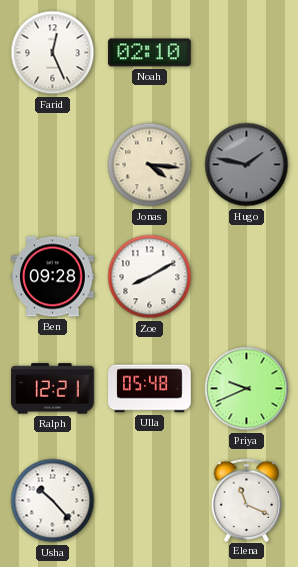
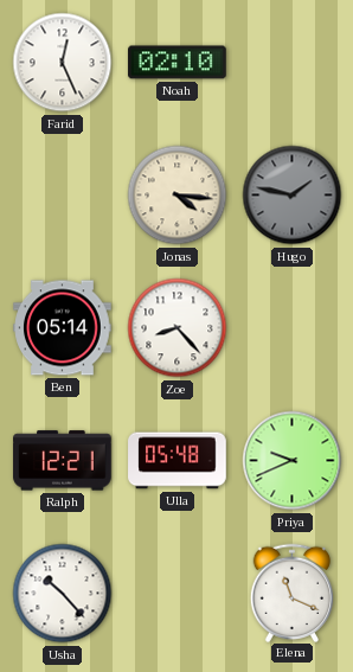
Ben: 09:28 -> 05:14 (63, 328)
Zoe: 8:10 -> 8:23 (178, 328)
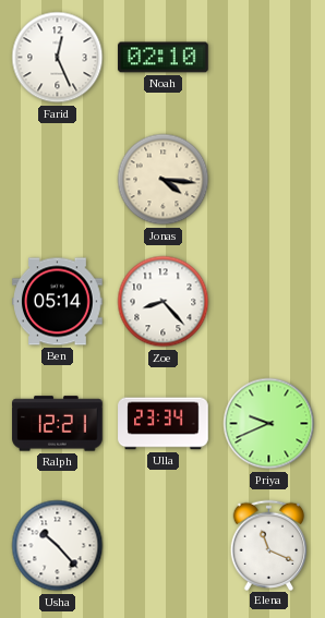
Hugo: 1:47 -> none (293, 196)
Ulla: 05:48 -> 23:34 (164, 424)
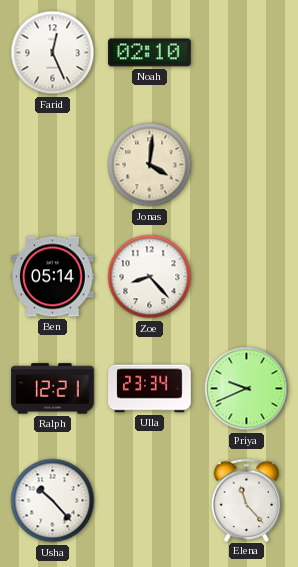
Jonas: 4:16 -> 4:01 (150, 165)
Elena: 11:19 -> 11:23 (247, 500)
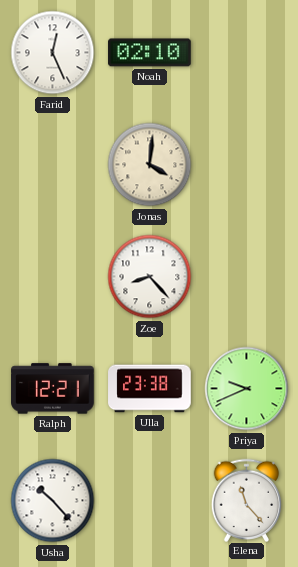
Ben: 05:14 -> none (53, 277)
Ulla: 23:34 -> 23:38 (150, 389)
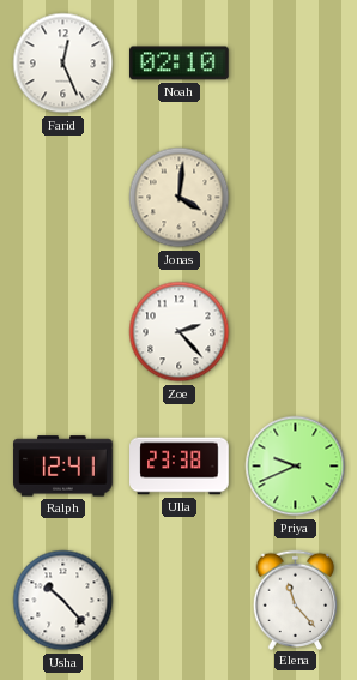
Zoe: 8:23 -> 2:23 (180, 332)
Ralph: 12:21 -> 12:41 (63, 467)
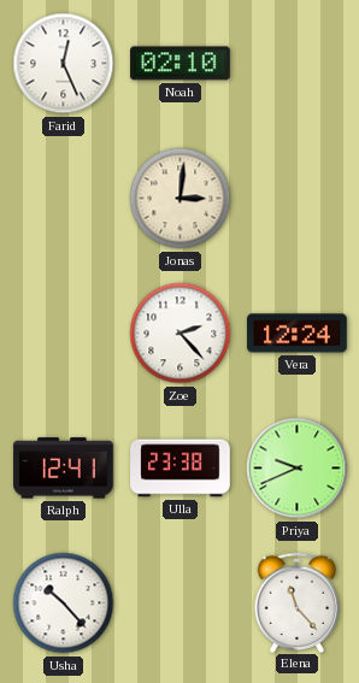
Jonas: 4:01 -> 3:01 (181, 199)
Vera: none -> 12:24 (298, 334)
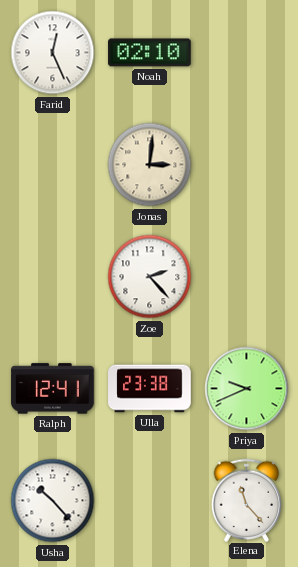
Vera: 12:24 -> none (298, 334)
